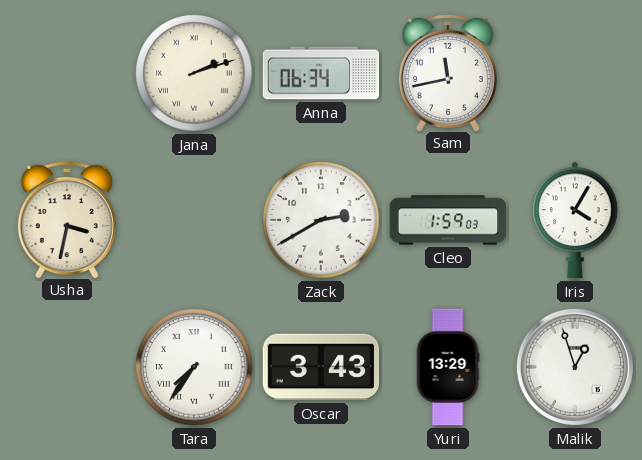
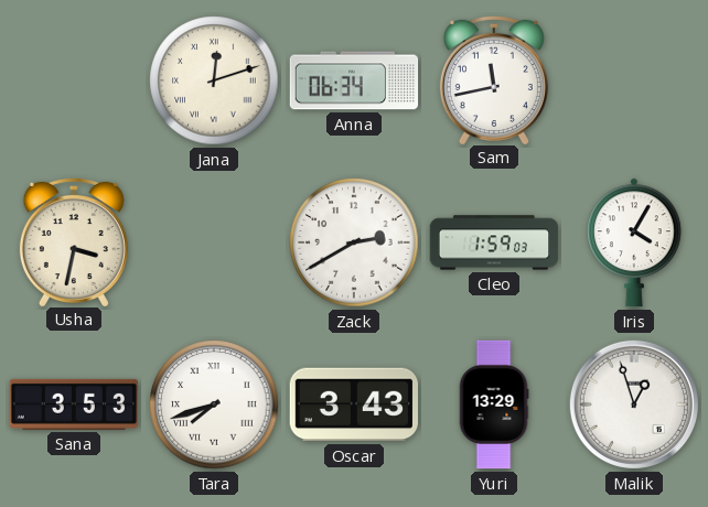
Jana: 2:12 -> 12:12 (214, 80)
Sana: none -> 3:53 (73, 404)
Tara: 7:36 -> 7:42 (214, 404)
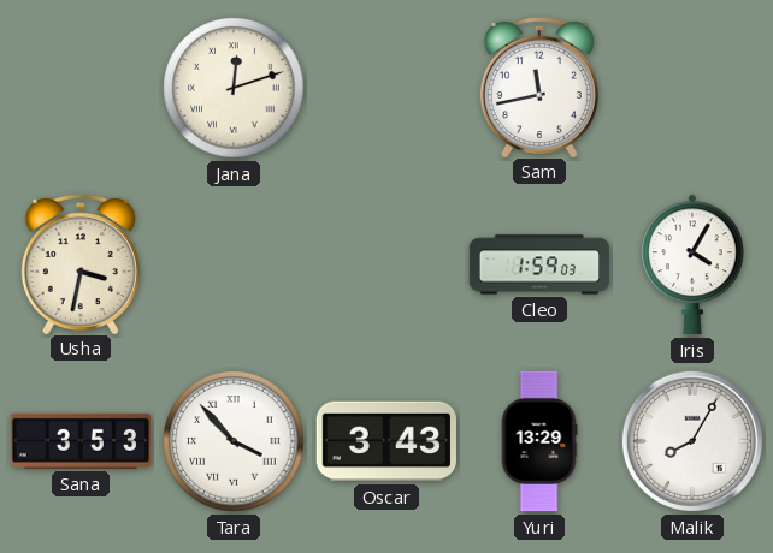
Anna: 06:34 -> none (354, 80)
Zack: 2:40 -> none (354, 242)
Tara: 7:42 -> 3:53 (234, 441)
Malik: 12:57 -> 8:05 (692, 441)
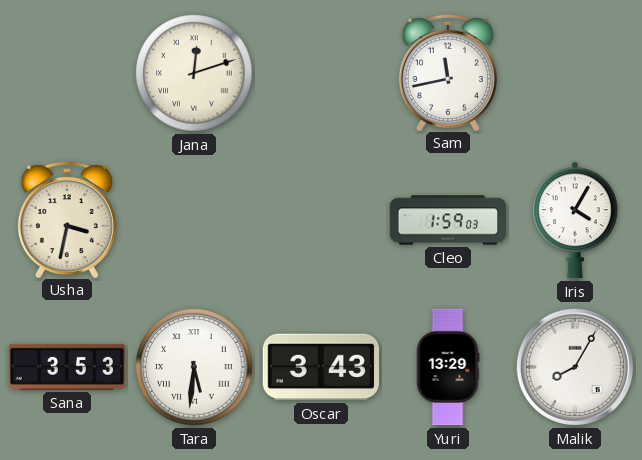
Tara: 3:53 -> 5:31 (194, 367)
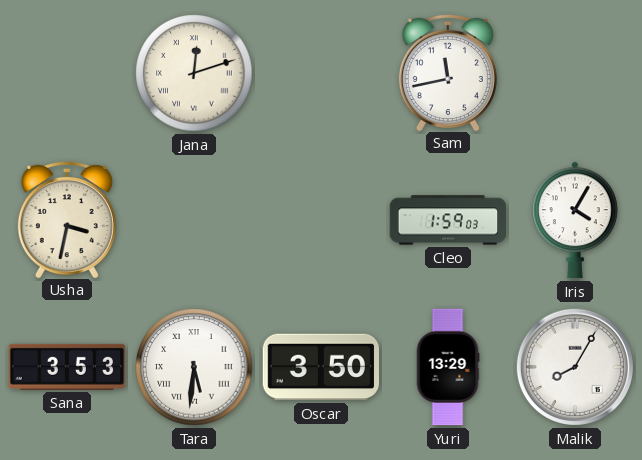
Oscar: 3:43 -> 3:50 (320, 367)
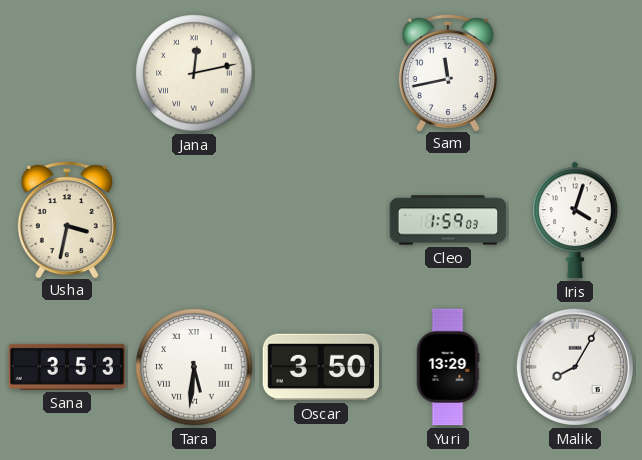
Jana: 12:12 -> 12:13 (194, 73)
Iris: 4:05 -> 4:03 (576, 220)
